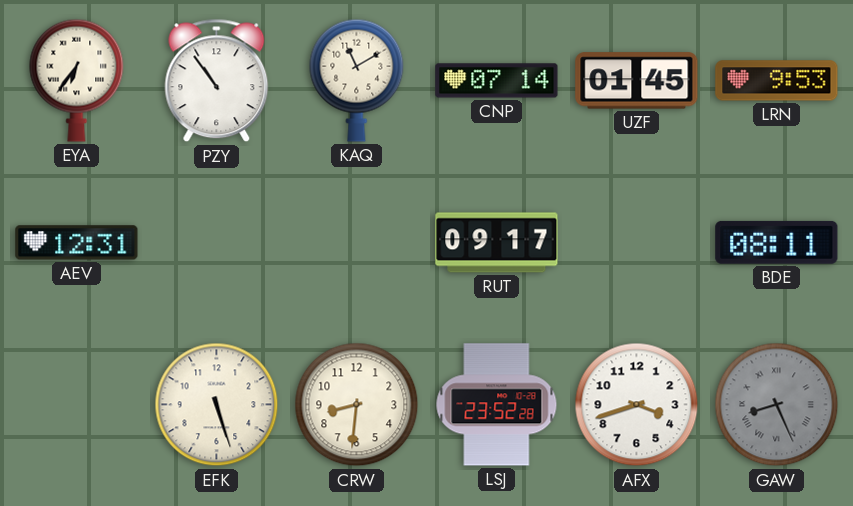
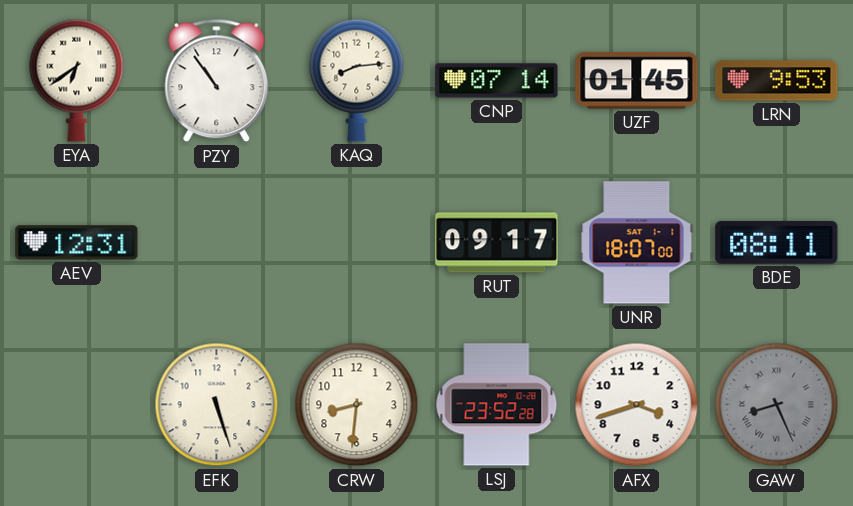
EYA: 6:36 -> 6:39 (77, 80)
KAQ: 11:10 -> 8:14 (357, 80)
UNR: none -> 18:07 (637, 243)
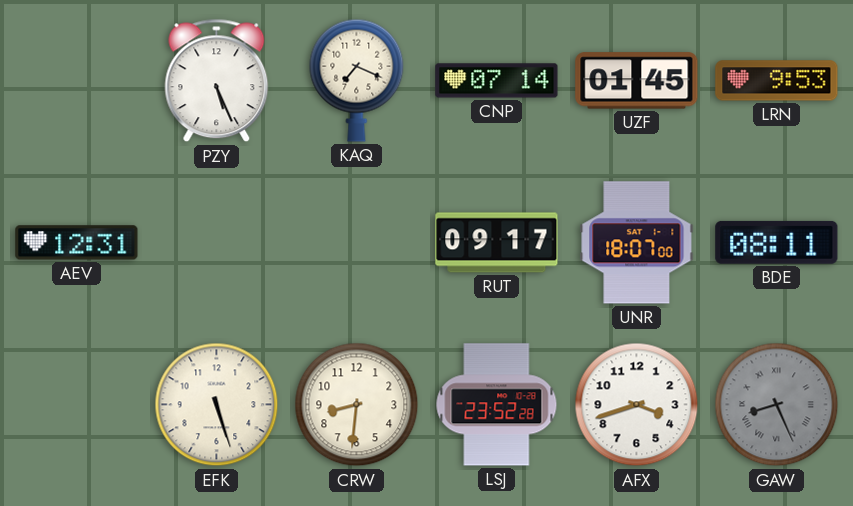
EYA: 6:39 -> none (77, 80)
PZY: 10:54 -> 5:26 (217, 81)
KAQ: 8:14 -> 7:19 (357, 80)
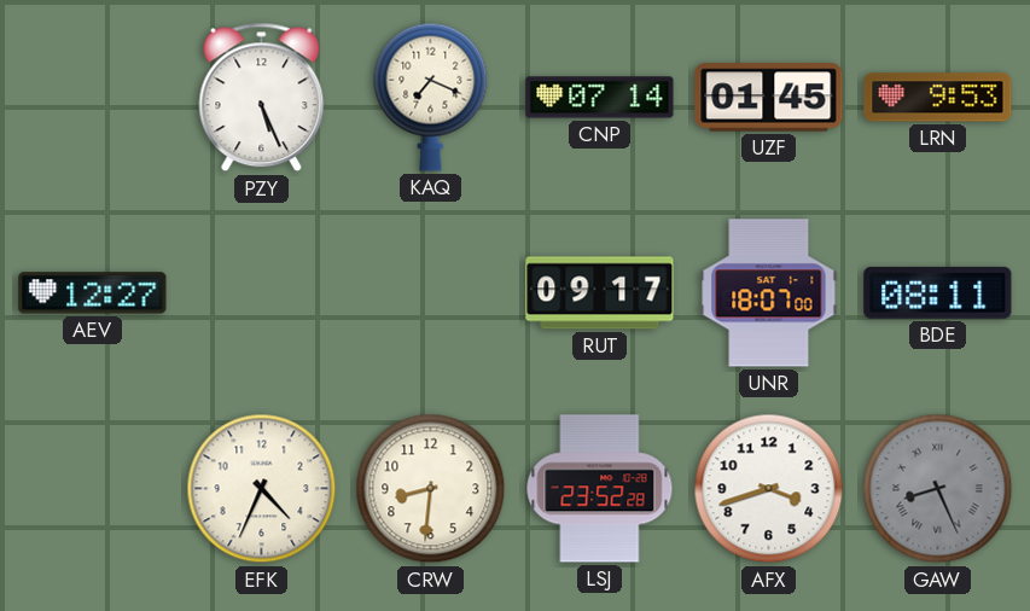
AEV: 12:31 -> 12:27 (93, 293)
EFK: 5:27 -> 4:34 (262, 489)
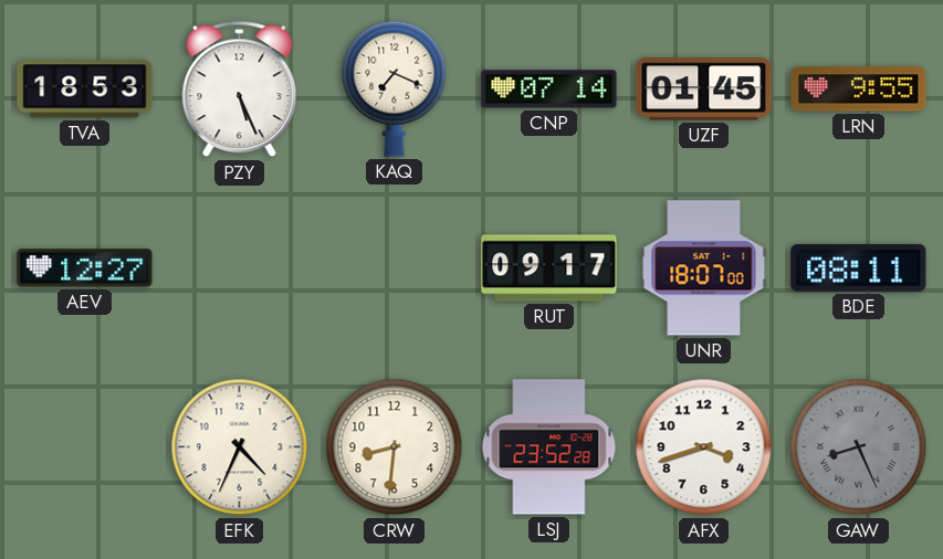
TVA: none -> 18:53 (85, 89)
LRN: 9:53 -> 9:55 (859, 89)
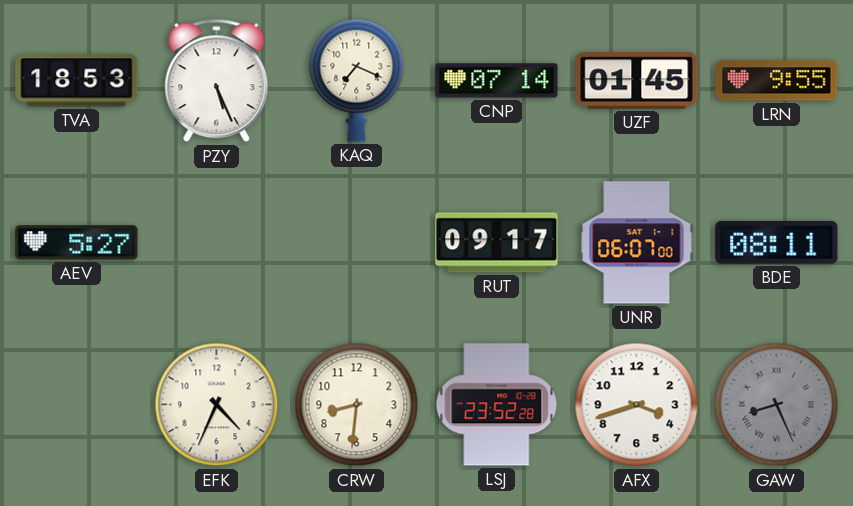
AEV: 12:27 -> 5:27 (77, 243)
UNR: 18:07 -> 06:07 (637, 243)
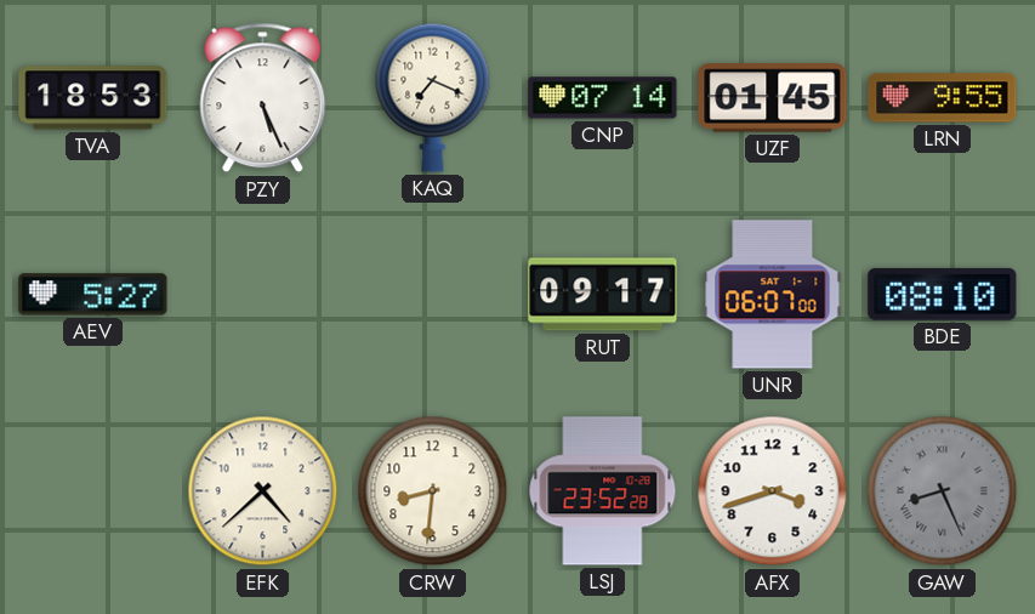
BDE: 08:11 -> 08:10 (943, 294)
EFK: 4:34 -> 4:38 (263, 491)
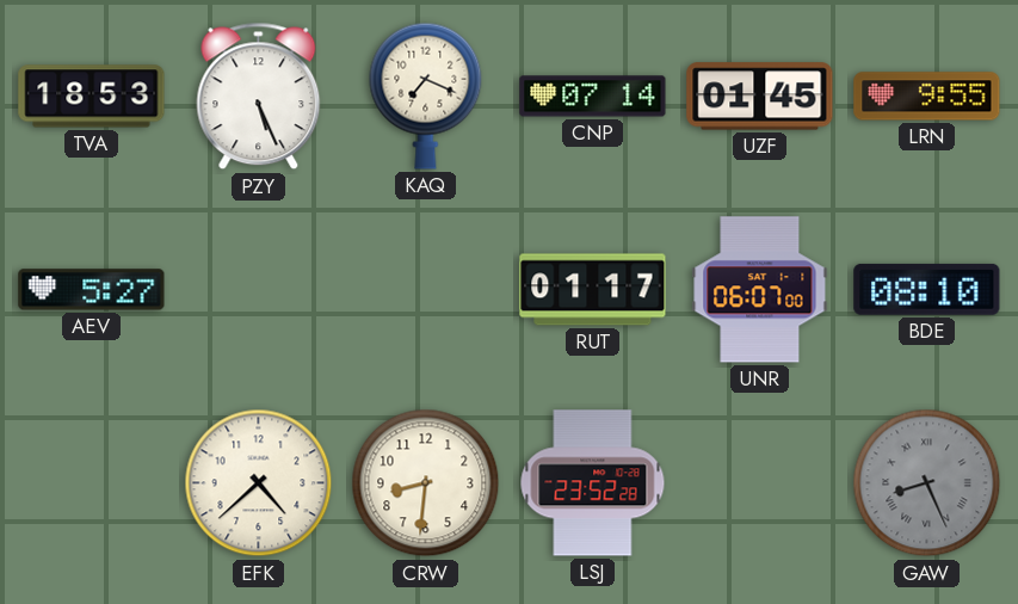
RUT: 09:17 -> 01:17 (593, 290)
AFX: 3:42 -> none (773, 491)
